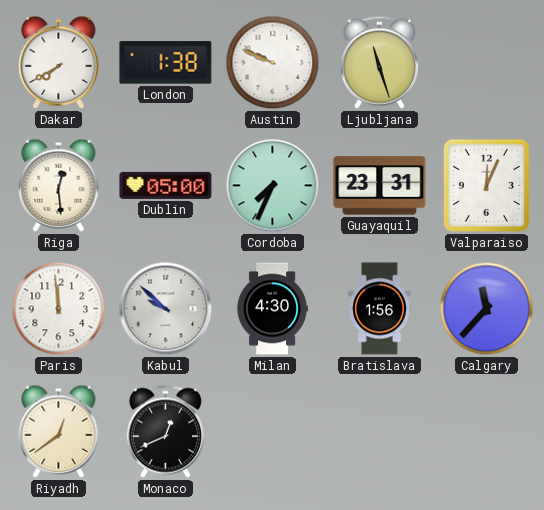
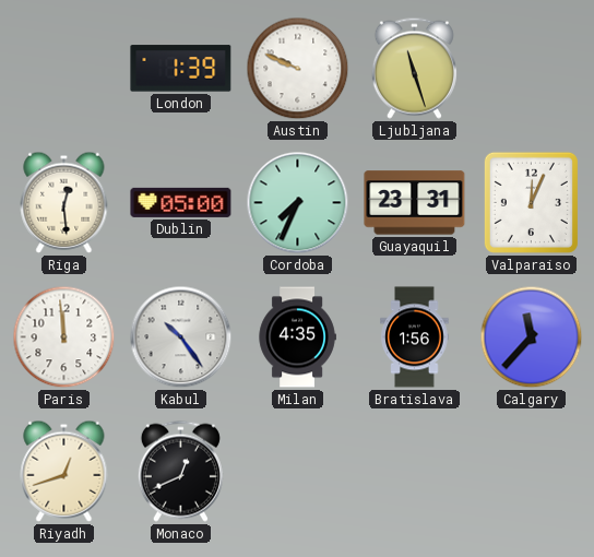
Dakar: 7:40 -> none (59, 62)
London: 1:38 -> 1:39 (181, 69)
Kabul: 9:52 -> 10:24 (181, 337)
Milan: 4:30 -> 4:35 (297, 337)
Riyadh: 12:39 -> 12:42 (64, 471)
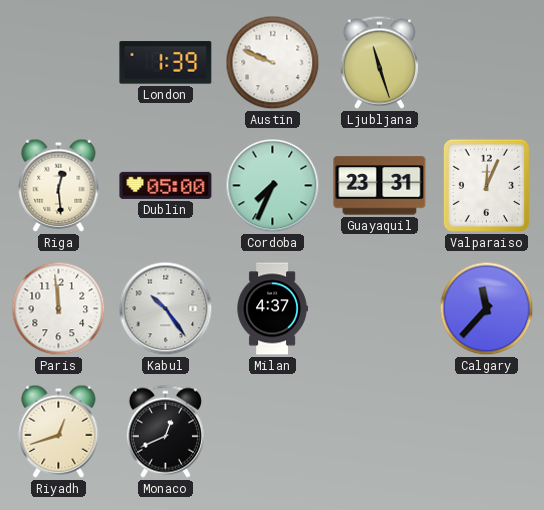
Milan: 4:35 -> 4:37 (272, 309)
Bratislava: 1:56 -> none (415, 337)
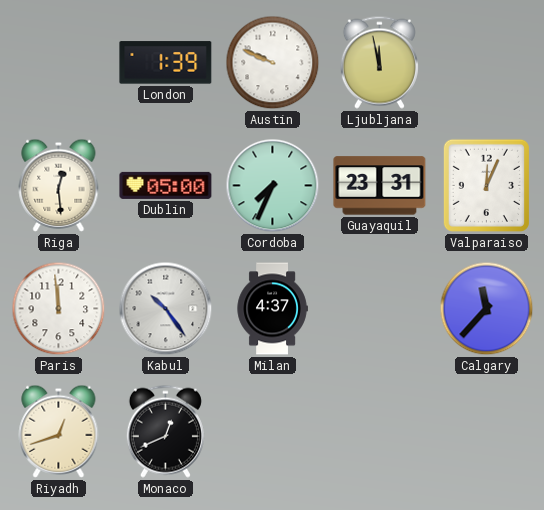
Ljubljana: 11:27 -> 11:58 (379, 62)
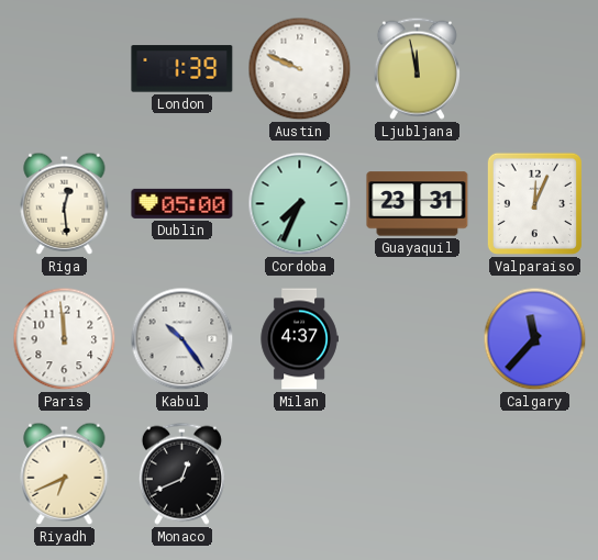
Riyadh: 12:42 -> 6:41 (65, 473)
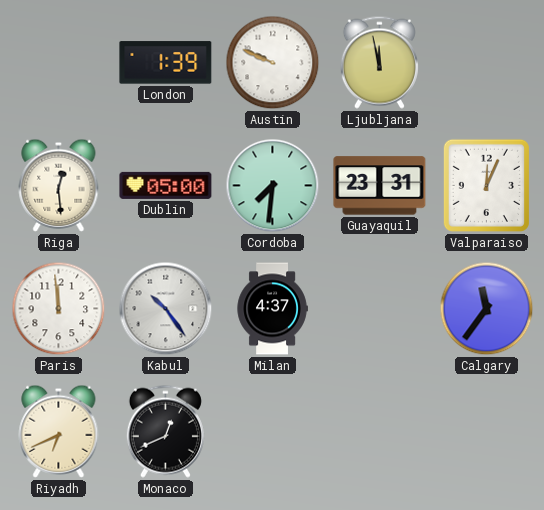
Cordoba: 7:34 -> 7:31 (273, 186)
Calgary: 11:37 -> 11:36 (487, 309)
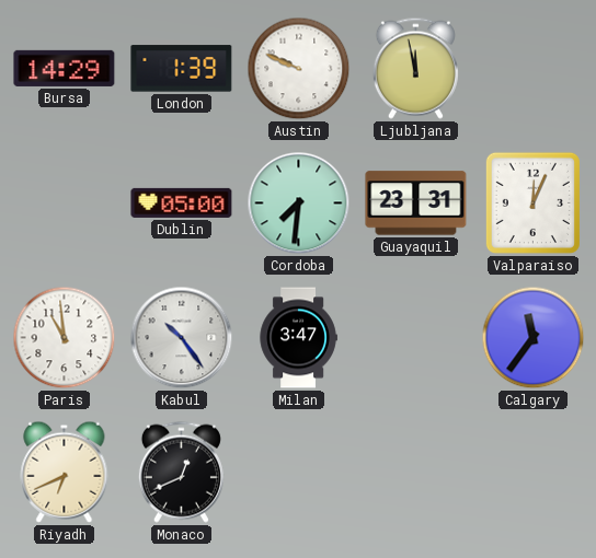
Bursa: none -> 14:29 (65, 68)
Riga: 12:29 -> none (59, 185)
Paris: 11:59 -> 10:59 (65, 338)
Milan: 4:37 -> 3:47 (298, 338)
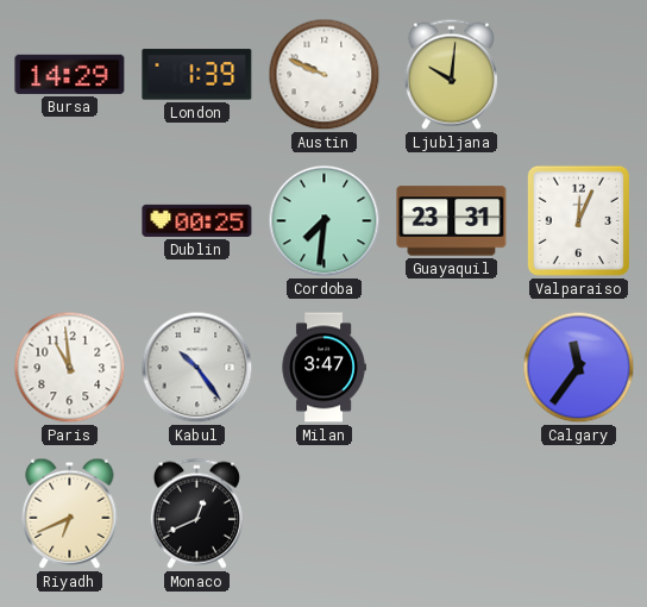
Ljubljana: 11:58 -> 10:01 (451, 74)
Dublin: 05:00 -> 00:25 (197, 220)
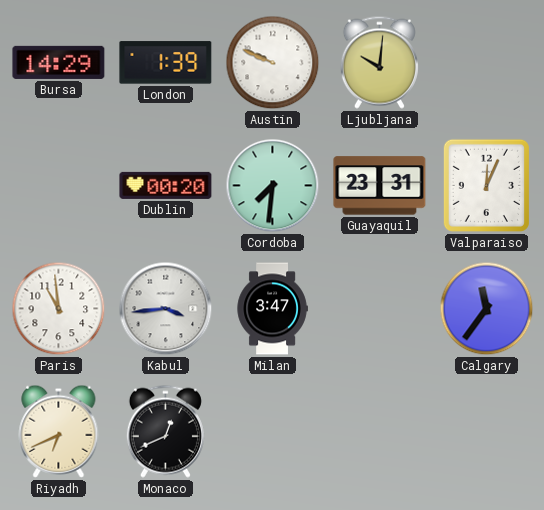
Dublin: 00:25 -> 00:20 (166, 185)
Kabul: 10:24 -> 3:44 (166, 309)
